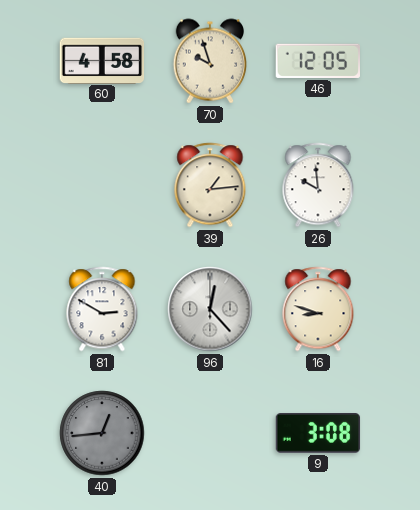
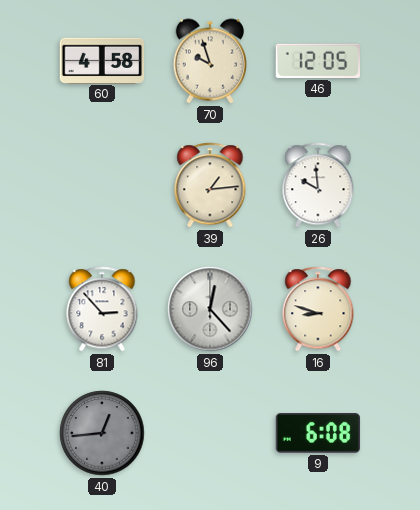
81: 2:50 -> 2:53 (102, 309)
9: 3:08 -> 6:08 (318, 434)
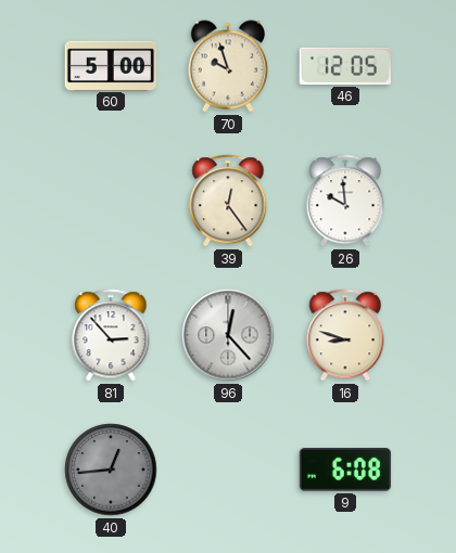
60: 4:58 -> 5:00 (111, 65)
39: 1:14 -> 12:24 (228, 201)
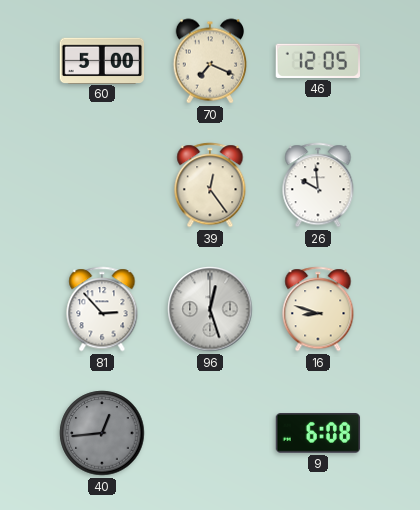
70: 9:57 -> 7:19 (210, 61)
96: 12:23 -> 12:27 (210, 309)
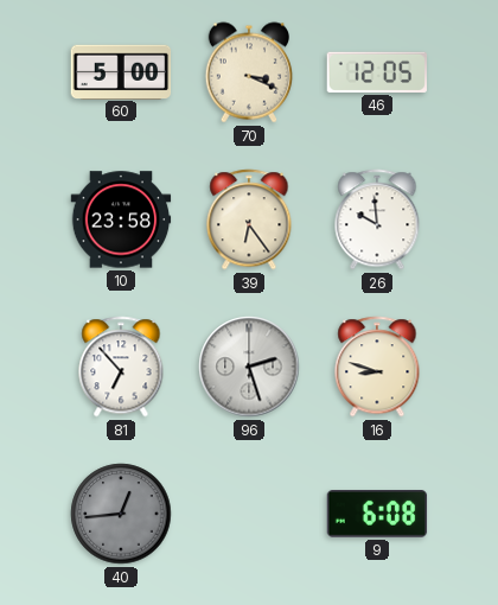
70: 7:19 -> 3:19 (249, 72)
10: none -> 23:58 (121, 219)
39: 12:24 -> 6:24 (249, 219)
81: 2:53 -> 6:53 (121, 367)
96: 12:27 -> 2:27 (249, 367)
